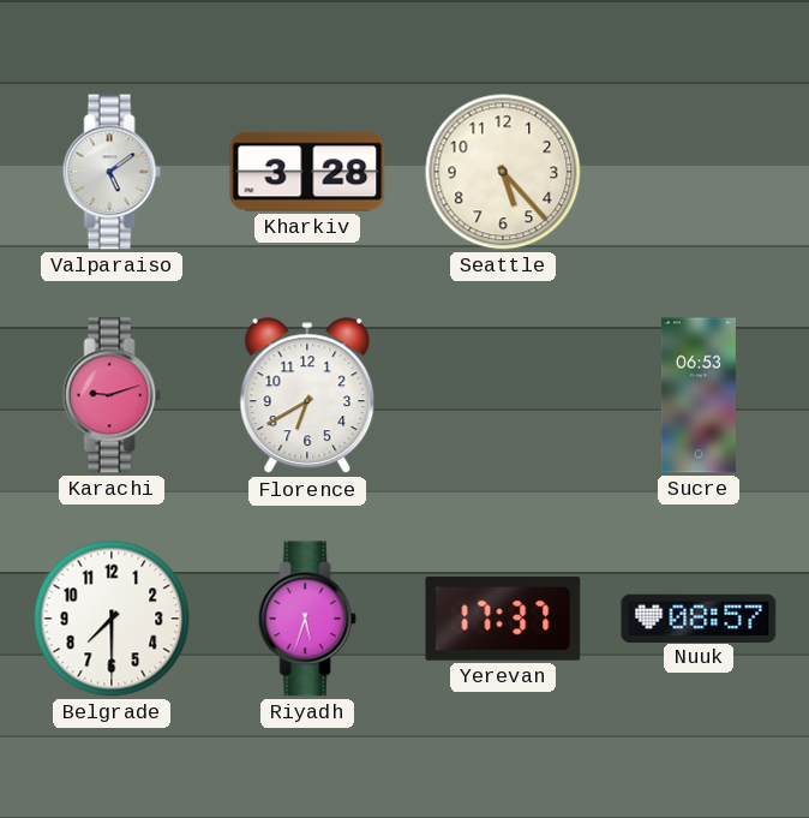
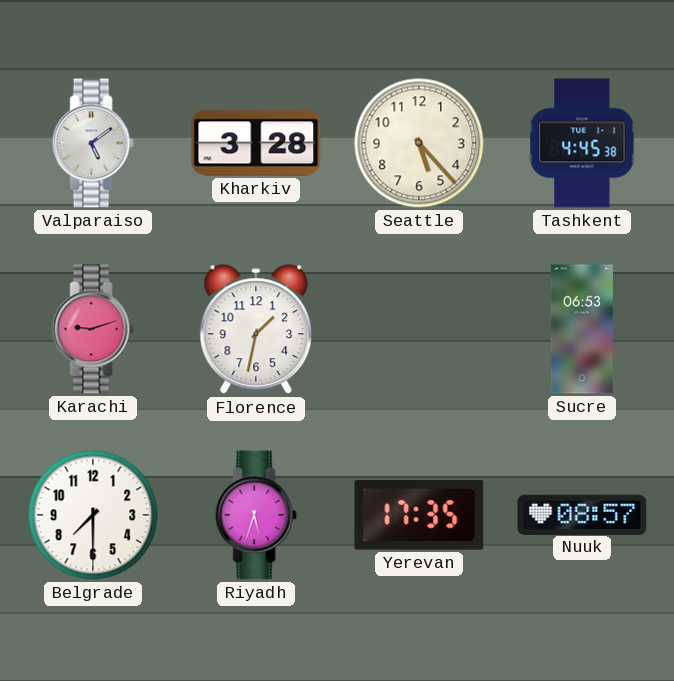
Tashkent: none -> 4:45 (582, 143)
Florence: 6:40 -> 1:32 (256, 330)
Yerevan: 17:37 -> 17:35 (419, 515)
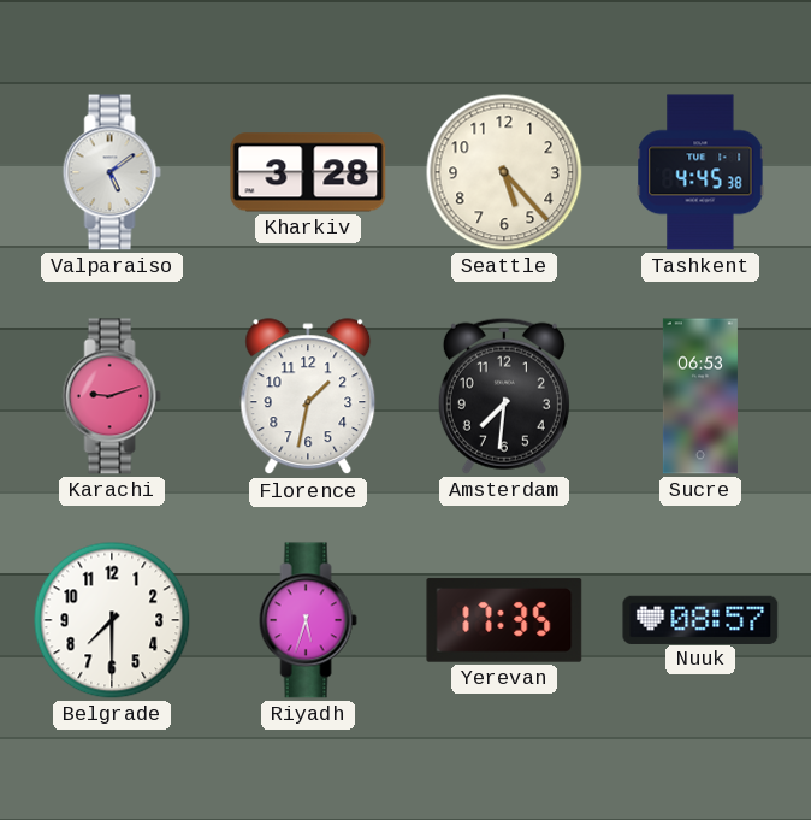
Amsterdam: none -> 7:31 (504, 396)
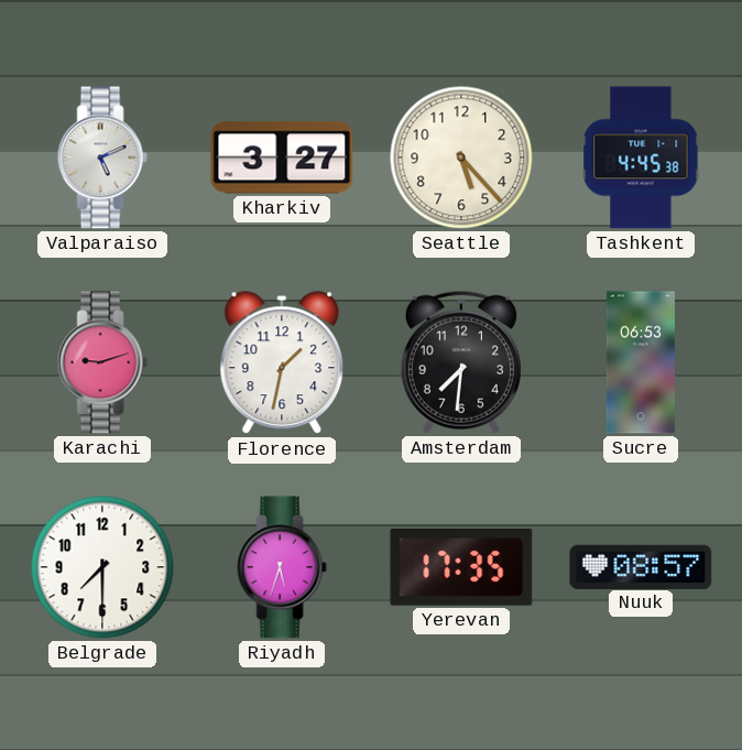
Valparaiso: 5:09 -> 5:11 (102, 157)
Kharkiv: 3:28 -> 3:27 (282, 157)
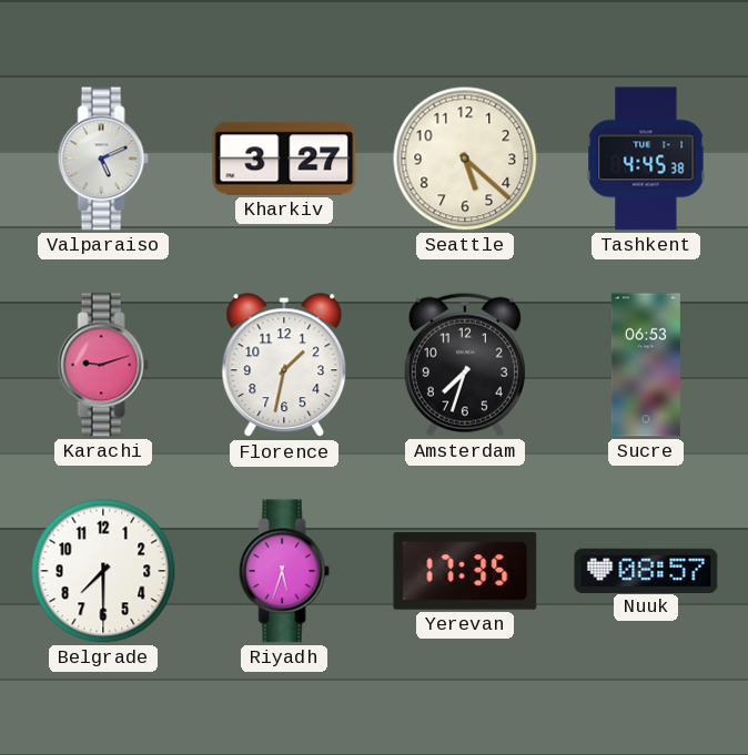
Seattle: 5:23 -> 5:22 (465, 159)
Amsterdam: 7:31 -> 7:33 (465, 365)
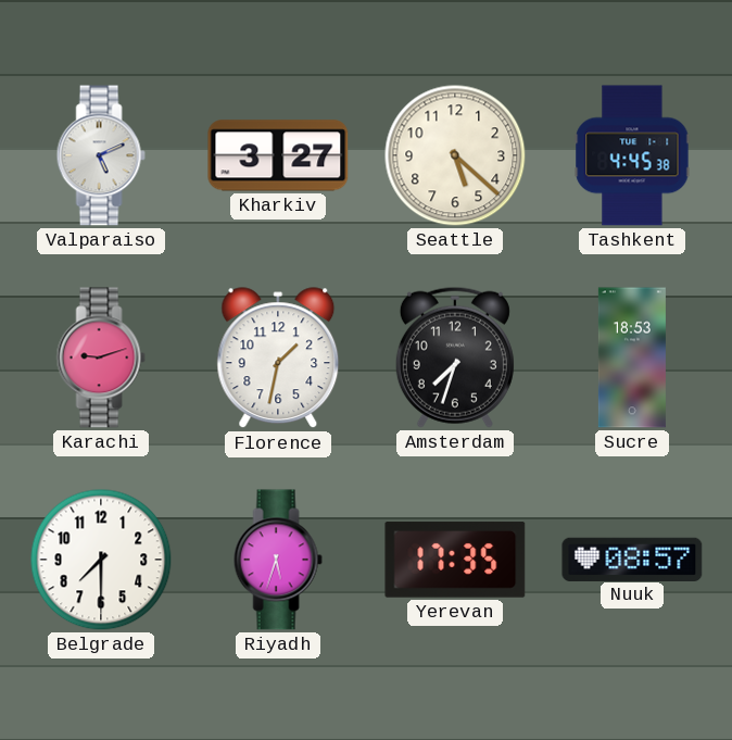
Sucre: 06:53 -> 18:53 (632, 358)
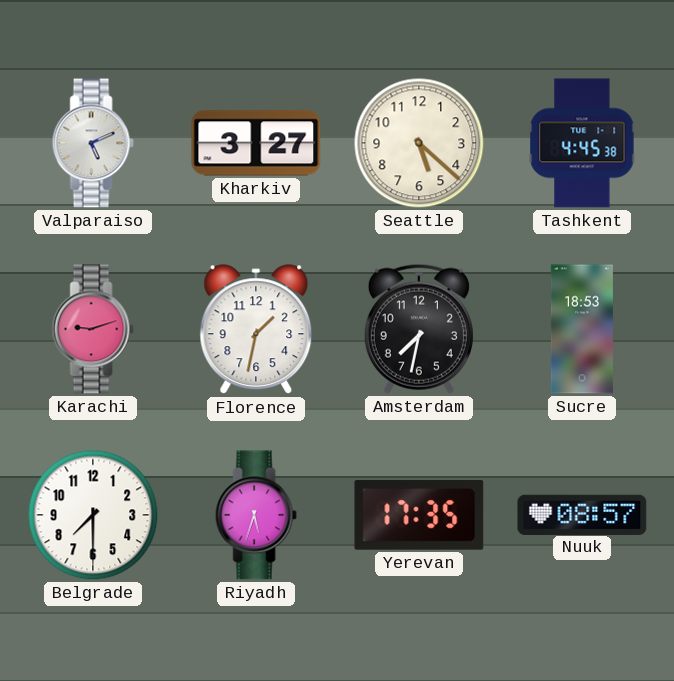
Amsterdam: 7:33 -> 7:32 (419, 329)
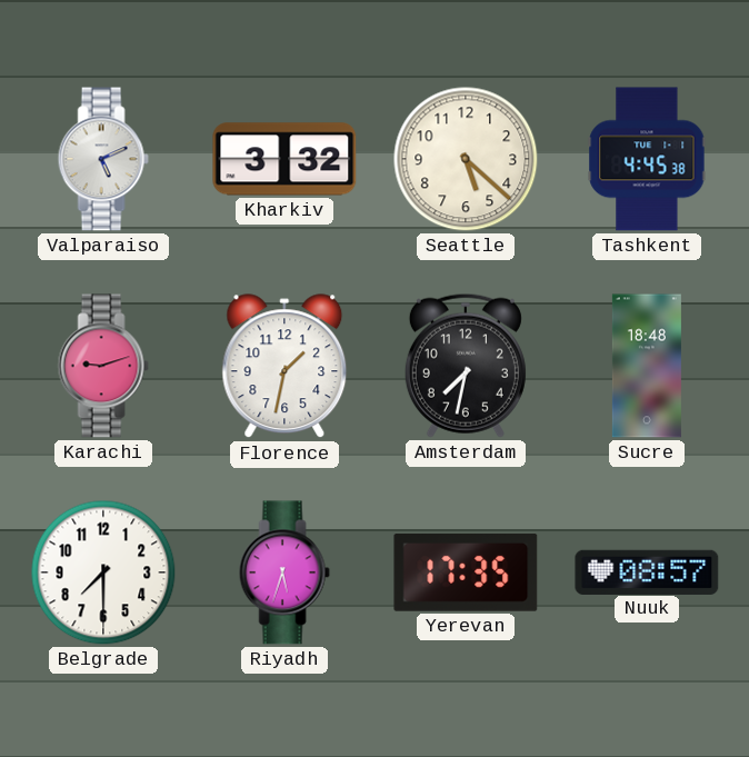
Kharkiv: 3:27 -> 3:32 (284, 159)
Sucre: 18:53 -> 18:48 (647, 366)
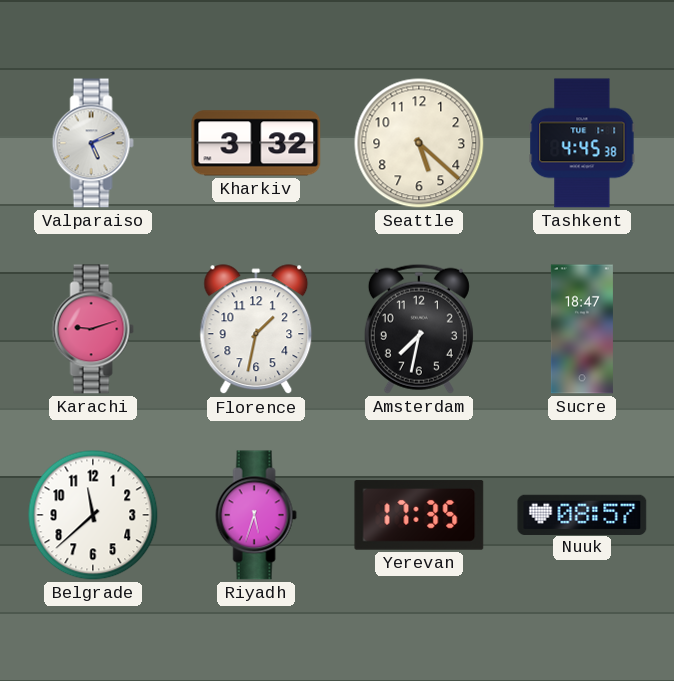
Sucre: 18:48 -> 18:47 (582, 329)
Belgrade: 7:30 -> 11:38 (93, 515)
